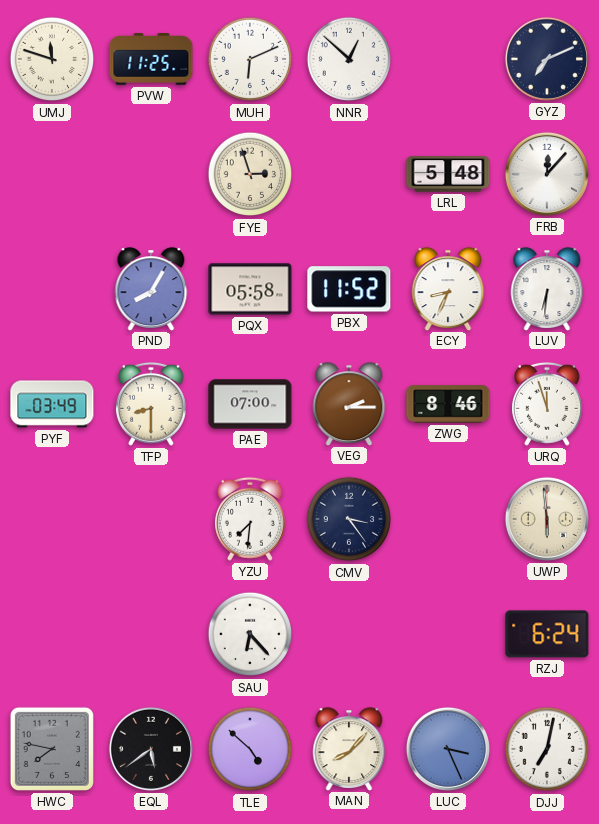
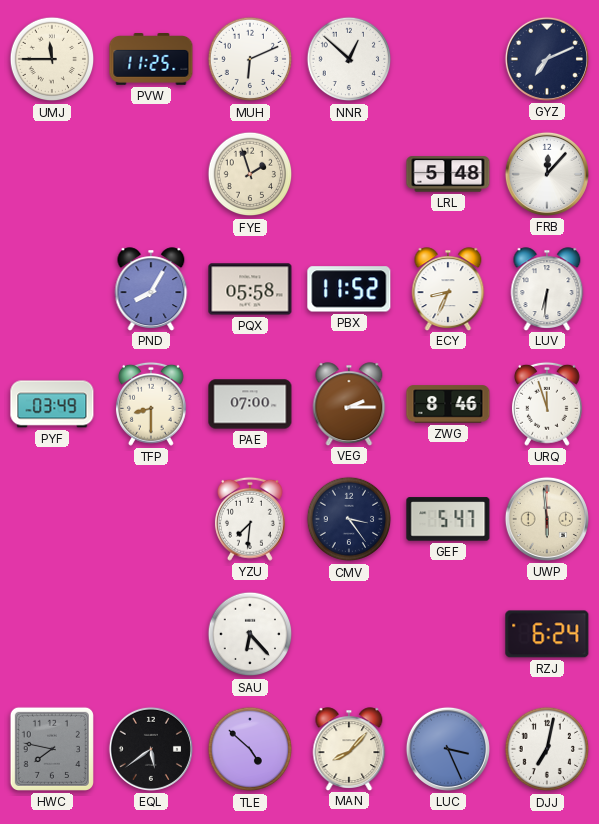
UMJ: 11:48 -> 11:45 (52, 59)
FYE: 2:57 -> 1:57 (250, 174)
GEF: none -> 5:47 (448, 519)
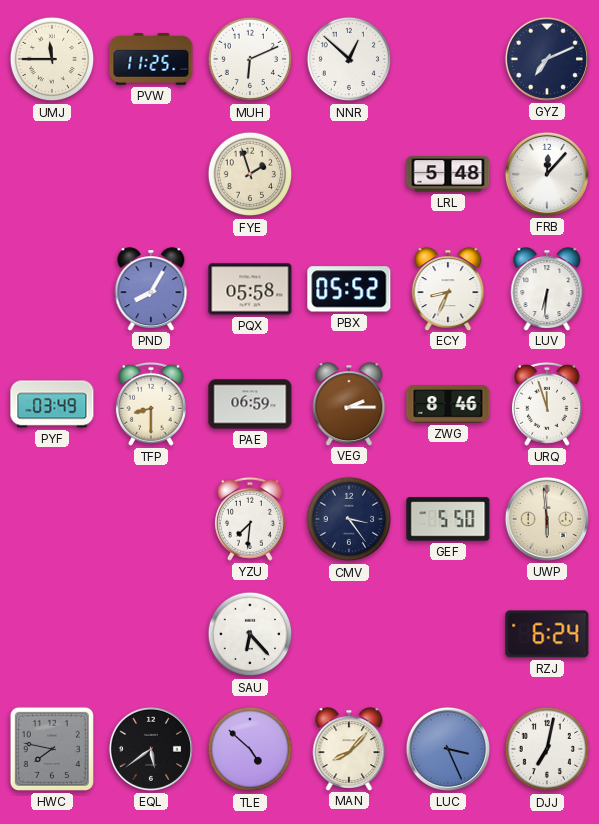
PBX: 11:52 -> 05:52 (349, 289)
PAE: 07:00 -> 06:59 (250, 404)
GEF: 5:47 -> 5:50 (448, 519)
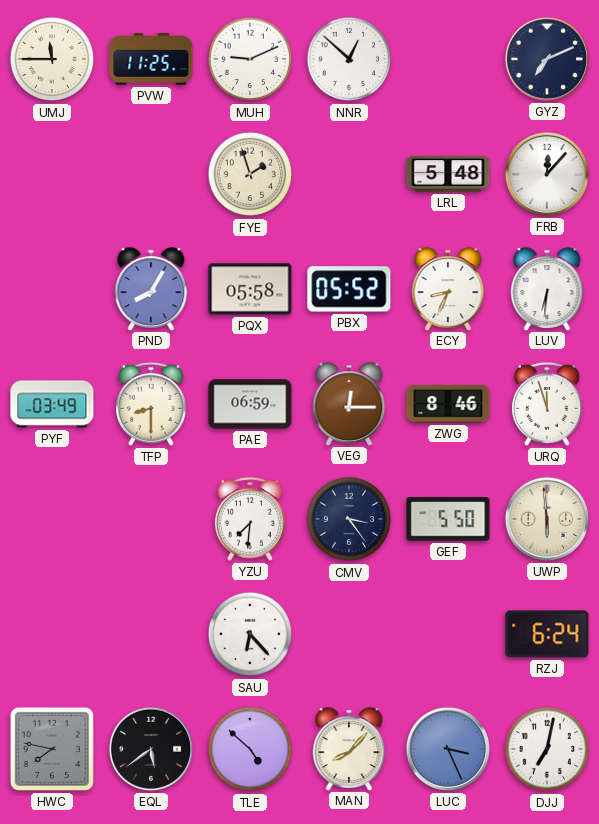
MUH: 6:11 -> 9:11 (250, 59)
VEG: 2:15 -> 12:15 (349, 404)
